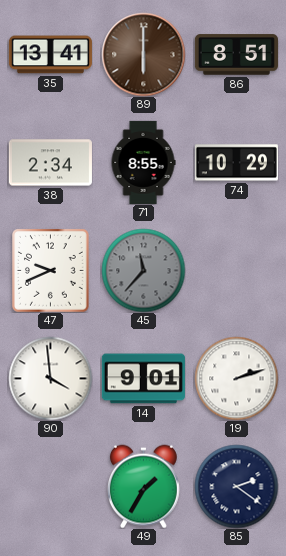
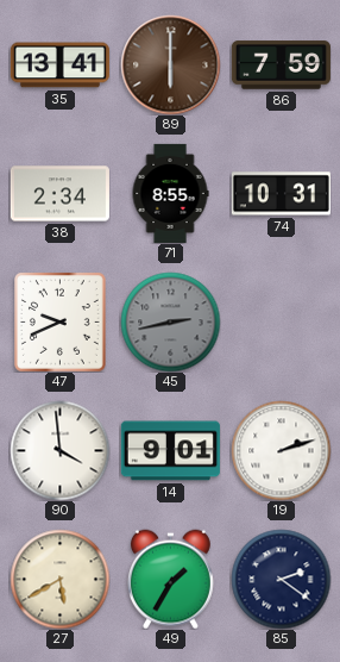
86: 8:51 -> 7:59 (281, 65)
74: 10:29 -> 10:31 (281, 194)
45: 11:37 -> 2:43 (170, 321)
27: none -> 5:40 (59, 579)
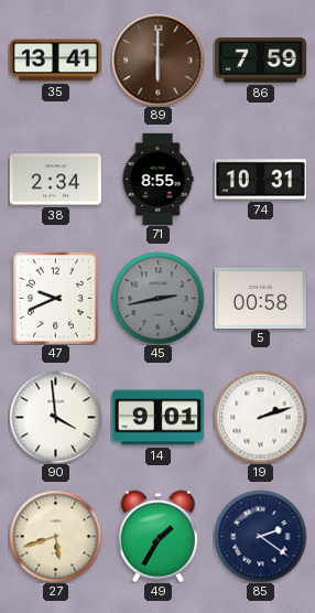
5: none -> 00:58 (260, 298)
27: 5:40 -> 5:42 (55, 536)
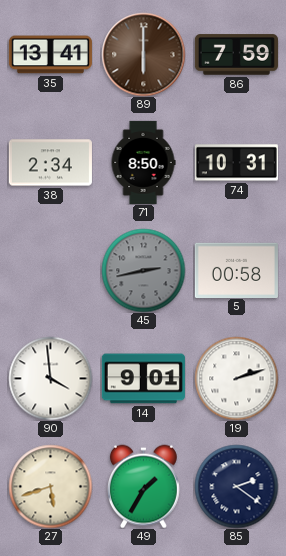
71: 8:55 -> 8:50 (143, 162)
47: 9:41 -> none (56, 299)
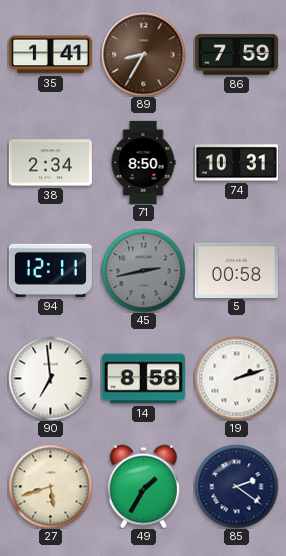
35: 13:41 -> 1:41 (50, 55)
89: 6:00 -> 8:35 (143, 54)
94: none -> 12:11 (50, 270)
90: 3:59 -> 6:59 (50, 378)
14: 9:01 -> 8:58 (143, 379)
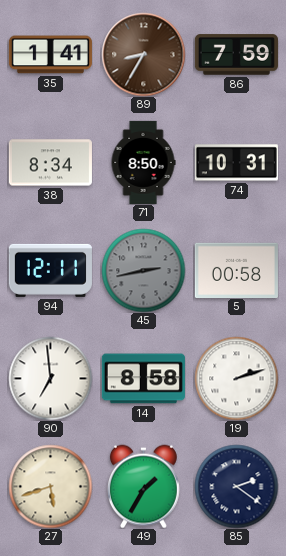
38: 2:34 -> 8:34 (50, 163)
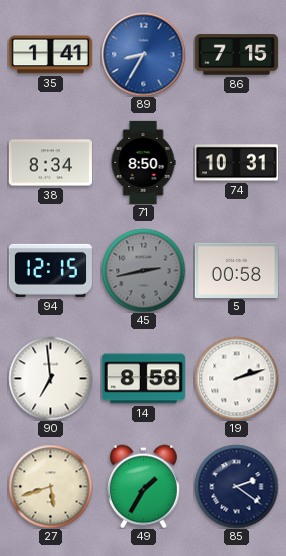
89 dial: brown -> blue (143, 54)
86: 7:59 -> 7:15 (236, 55)
94: 12:11 -> 12:15 (50, 270)
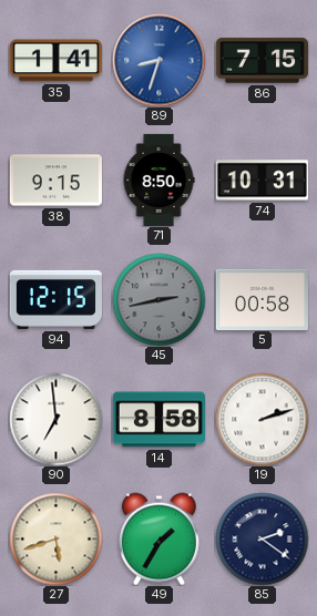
89: 8:35 -> 8:33 (158, 60)
38: 8:34 -> 9:15 (55, 181)
